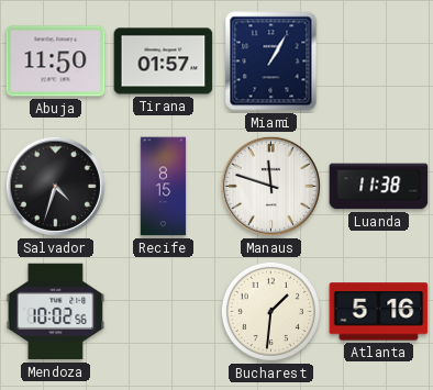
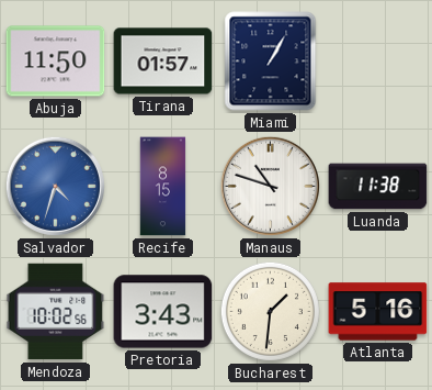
Salvador dial: black -> blue (55, 186)
Manaus: 11:48 -> 10:48 (270, 186)
Pretoria: none -> 3:43 (163, 312)
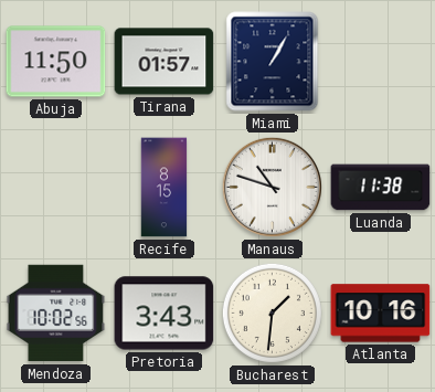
Salvador: 4:33 -> none (55, 186)
Atlanta: 5:16 -> 10:16 (381, 314)
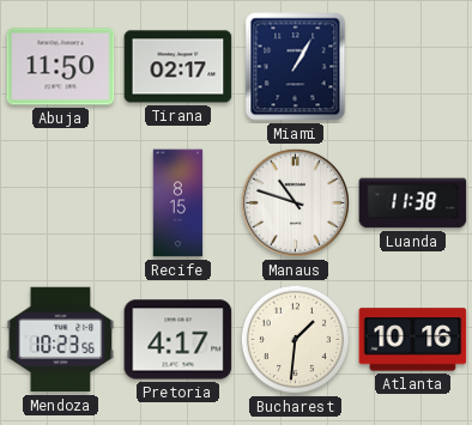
Tirana: 01:57 -> 02:17 (178, 67)
Mendoza: 10:02 -> 10:23 (61, 340)
Pretoria: 3:43 -> 4:17 (178, 340)
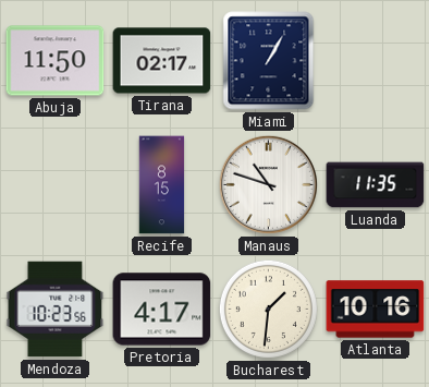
Luanda: 11:38 -> 11:35 (376, 185)
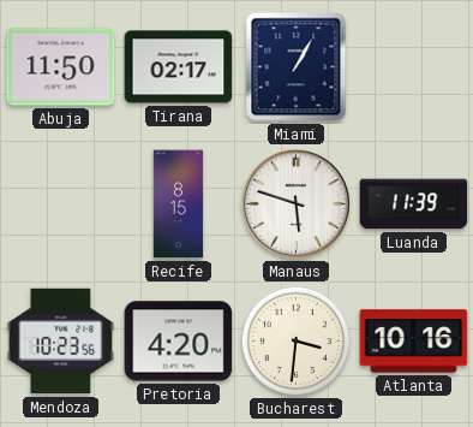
Manaus: 10:48 -> 5:48 (295, 203)
Luanda: 11:35 -> 11:39 (414, 204)
Pretoria: 4:17 -> 4:20 (179, 342)
Bucharest: 1:31 -> 3:31 (295, 340)
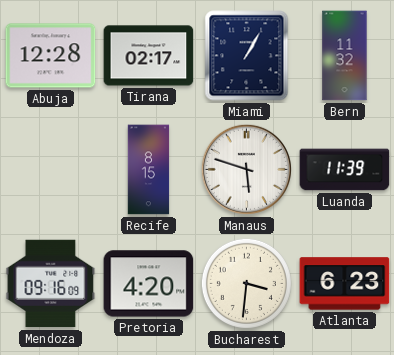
Abuja: 11:50 -> 12:28 (51, 56)
Bern: none -> 11:32 (345, 56)
Mendoza: 10:23 -> 09:16 (51, 284)
Atlanta: 10:16 -> 6:23 (345, 284)
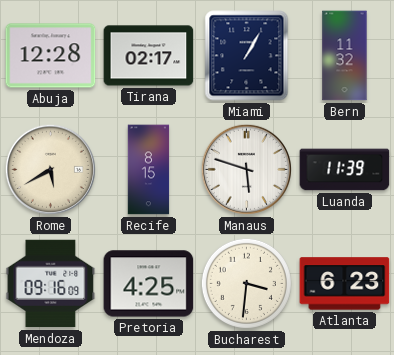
Rome: none -> 5:40 (50, 169)
Pretoria: 4:20 -> 4:25 (149, 284)
